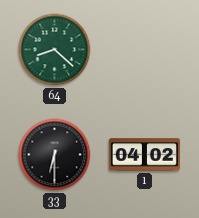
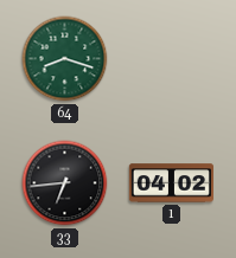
64: 8:22 -> 8:18 (65, 59)
33: 6:30 -> 6:44 (65, 183)
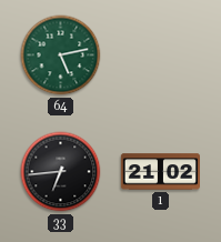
64: 8:18 -> 5:13 (61, 56)
1: 04:02 -> 21:02 (160, 172)
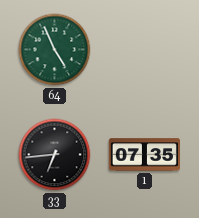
64: 5:13 -> 4:56 (55, 50)
1: 21:02 -> 07:35 (144, 155)
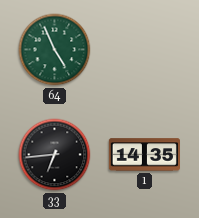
1: 07:35 -> 14:35 (144, 155)
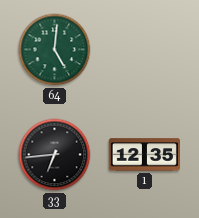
64: 4:56 -> 5:01 (55, 50)
1: 14:35 -> 12:35 (144, 155)
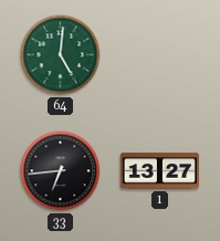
1: 12:35 -> 13:27 (159, 171)
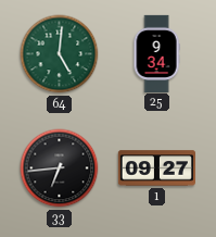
25: none -> 9:34 (156, 53)
1: 13:27 -> 09:27 (156, 169)
